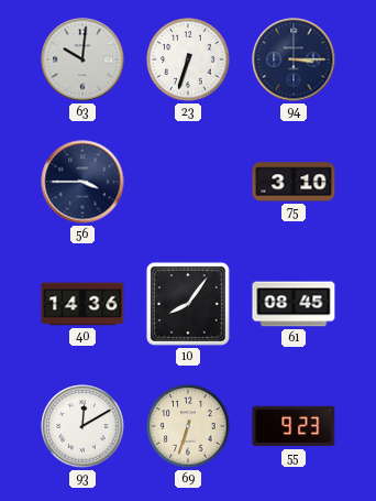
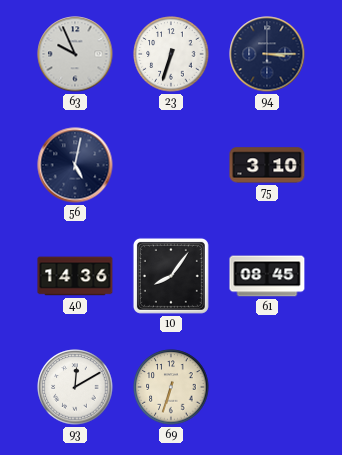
63: 10:01 -> 9:56 (75, 54)
56: 3:45 -> 5:02 (75, 165)
55: 9:23 -> none (294, 426)
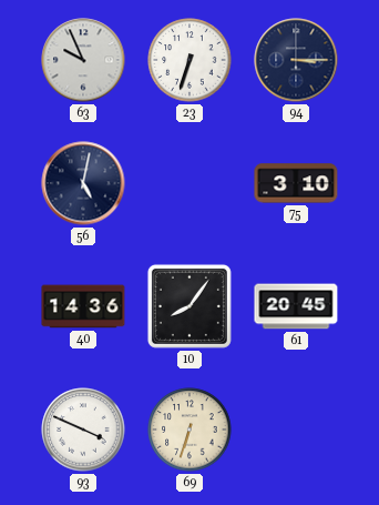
61: 08:45 -> 20:45 (296, 306)
93: 12:10 -> 3:49 (83, 430)
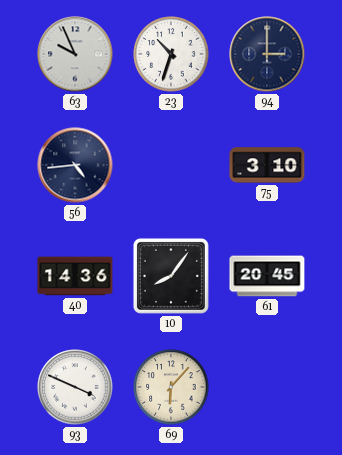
23: 6:33 -> 10:33 (171, 54)
94: 3:15 -> 3:00 (267, 54)
56: 5:02 -> 4:44 (75, 165)
69: 6:33 -> 6:07 (171, 387)
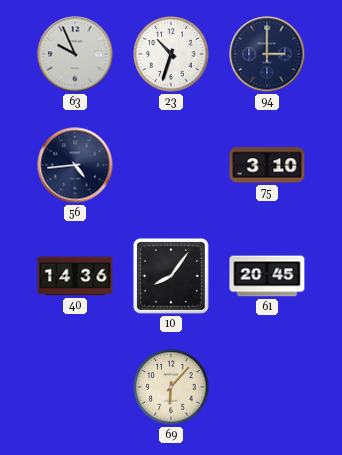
93: 3:49 -> none (75, 387)
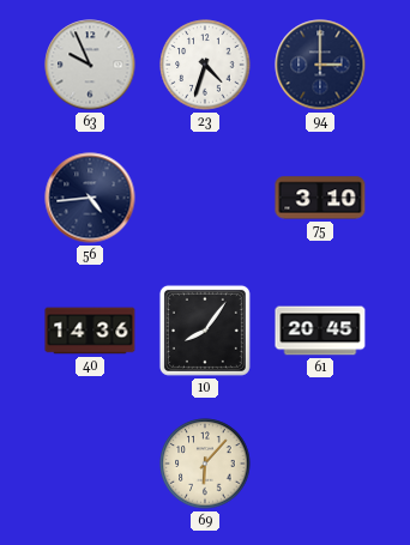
23: 10:33 -> 4:33 (205, 65)
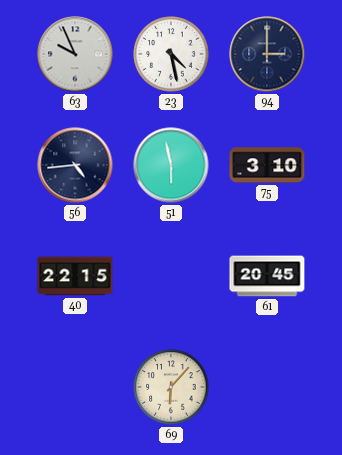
23: 4:33 -> 4:28 (171, 54)
51: none -> 5:58 (171, 165)
40: 14:36 -> 22:15 (75, 276)
10: 8:06 -> none (205, 331)
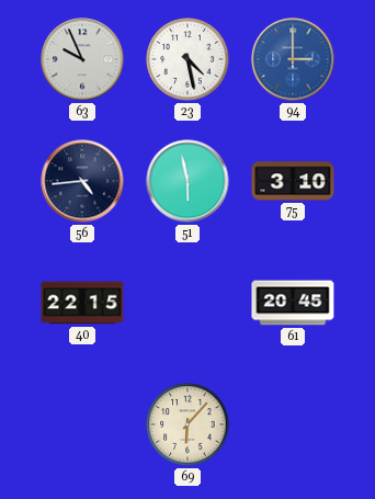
94 dial: navy -> blue (293, 59)
